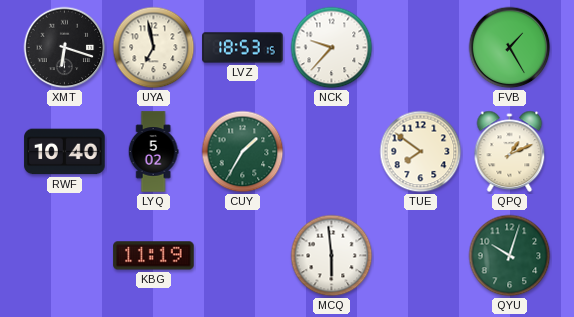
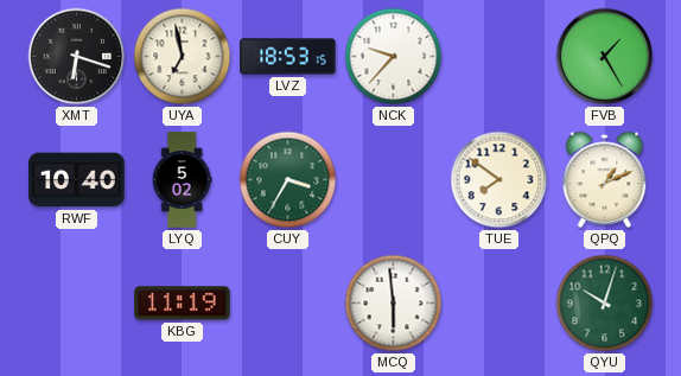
CUY: 1:35 -> 3:35 (288, 180)
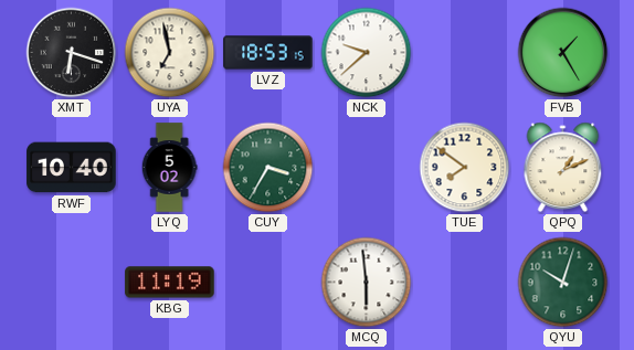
NCK: 9:37 -> 9:38 (367, 53)
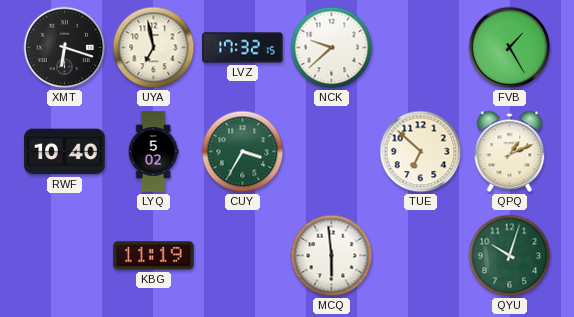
LVZ: 18:53 -> 17:32 (243, 48)
TUE: 7:51 -> 6:52 (421, 152)
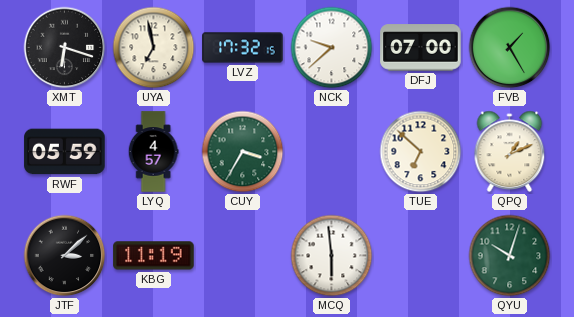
DFJ: none -> 07:00 (421, 48)
RWF: 10:40 -> 05:59 (65, 152)
LYQ: 5:02 -> 4:57 (153, 152)
JTF: none -> 3:08 (65, 256)
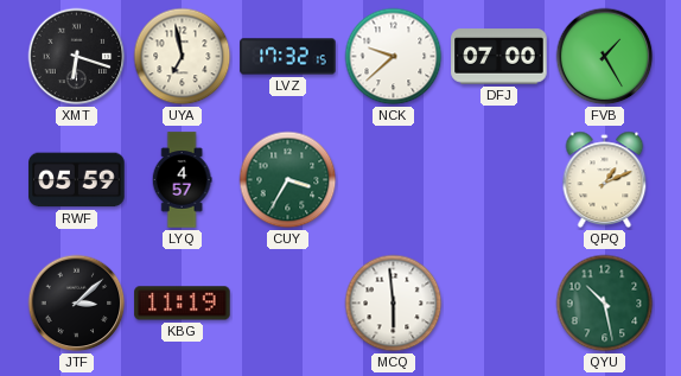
TUE: 6:52 -> none (421, 152)
QYU: 10:03 -> 10:28 (605, 304)
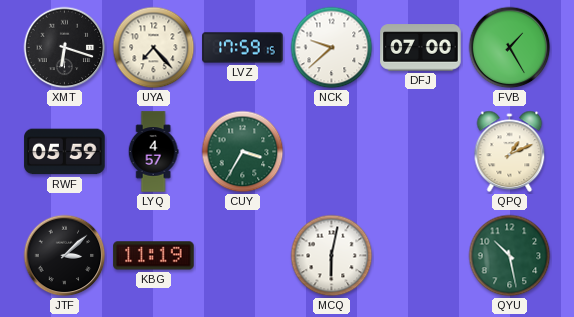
UYA: 6:58 -> 7:23 (154, 48)
LVZ: 17:32 -> 17:59 (243, 48)
MCQ: 5:59 -> 6:02 (332, 256)
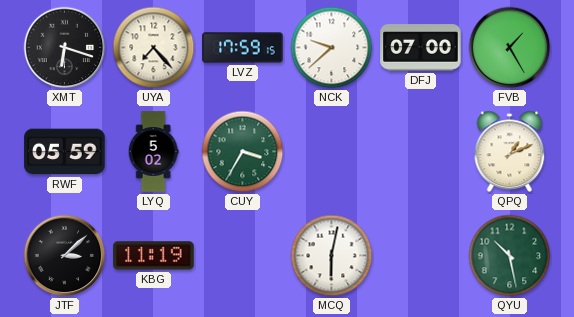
LYQ: 4:57 -> 5:02 (153, 152)
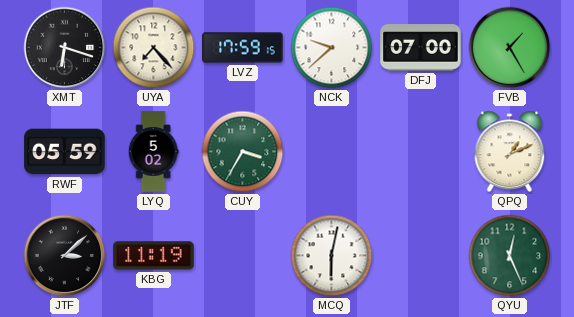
QYU: 10:28 -> 12:26 (510, 256)
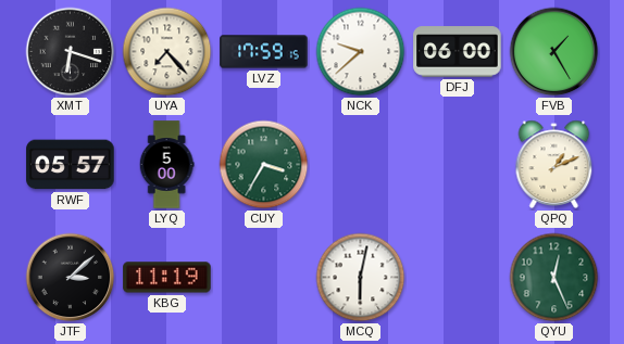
DFJ: 07:00 -> 06:00 (458, 52)
RWF: 05:59 -> 05:57 (71, 165)
LYQ: 5:02 -> 5:00 (166, 165)
